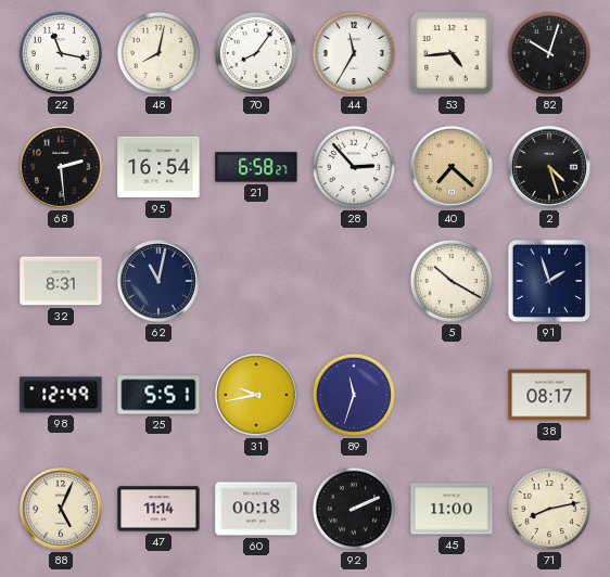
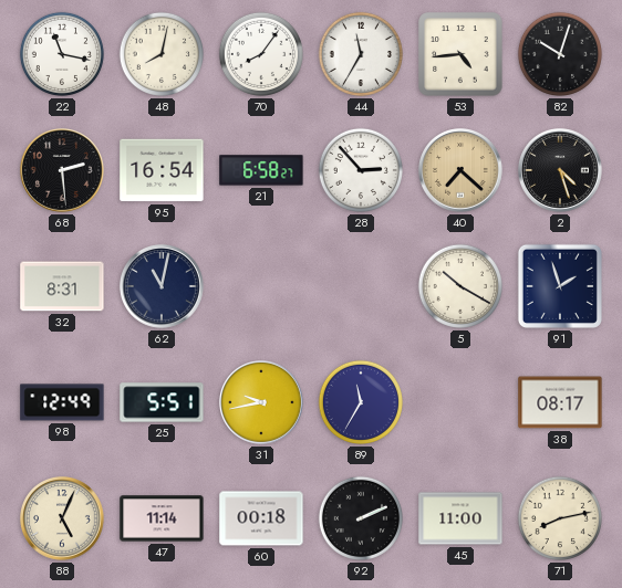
89: 11:33 -> 11:35 (361, 402)
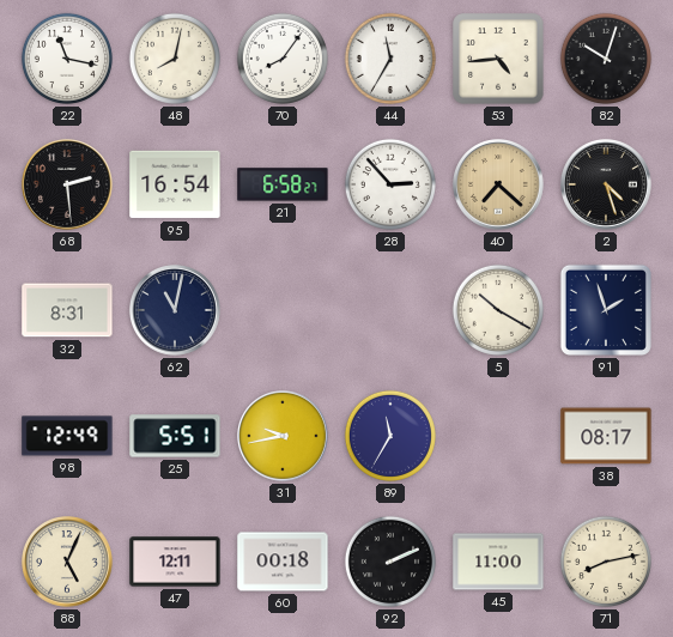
47: 11:14 -> 12:11 (175, 562)
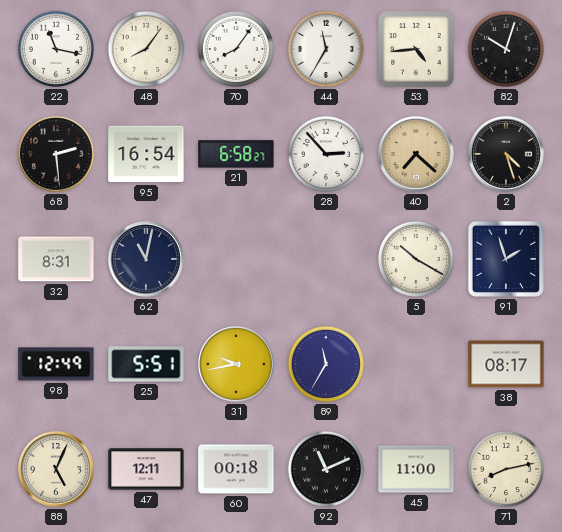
48: 8:02 -> 8:06 (146, 49)
92: 2:11 -> 11:11 (326, 469)
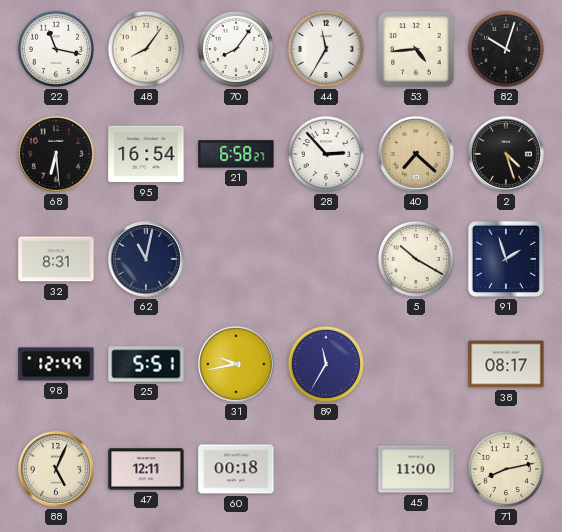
68: 2:29 -> 6:29 (57, 155)
92: 11:11 -> none (326, 469)
